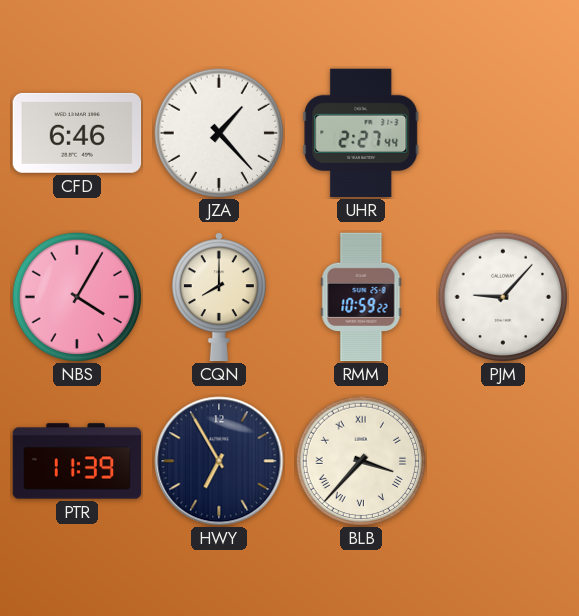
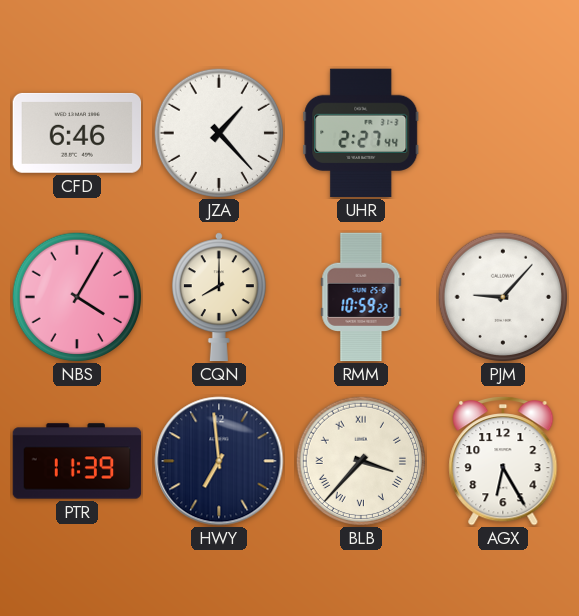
HWY: 6:55 -> 6:59 (219, 461)
AGX: none -> 6:25 (503, 461)
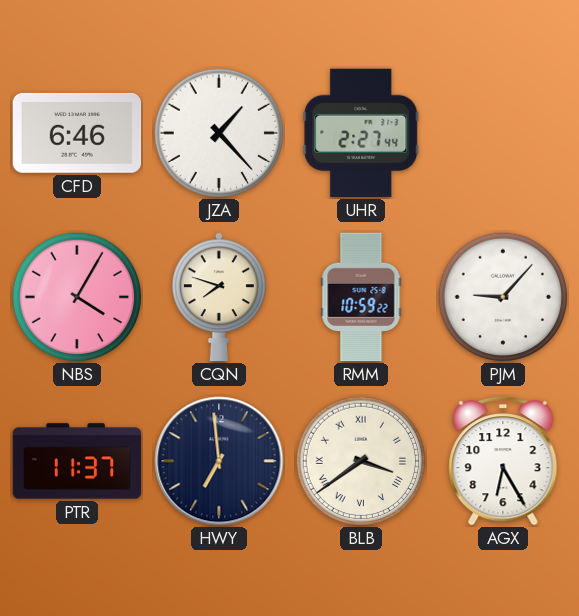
CQN: 8:00 -> 7:48 (219, 297)
PTR: 11:39 -> 11:37 (77, 461)
BLB: 3:37 -> 3:39 (361, 461)
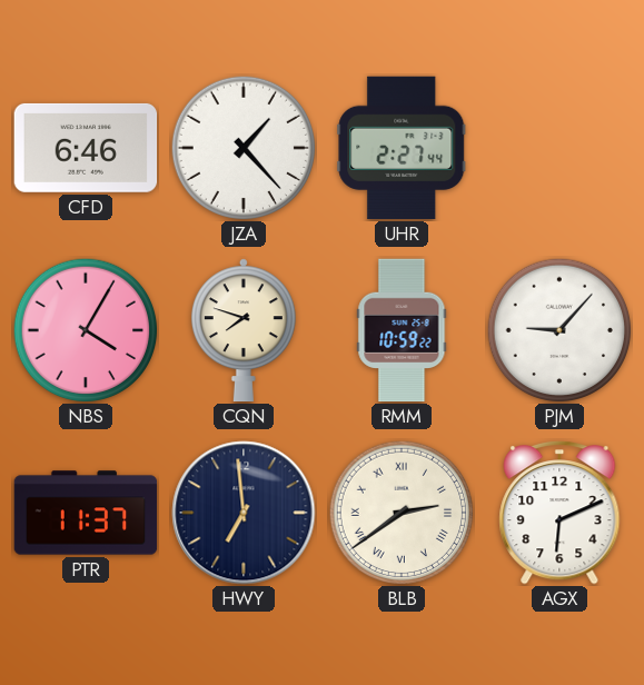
BLB: 3:39 -> 2:39 (402, 513)
AGX: 6:25 -> 6:11 (559, 513)
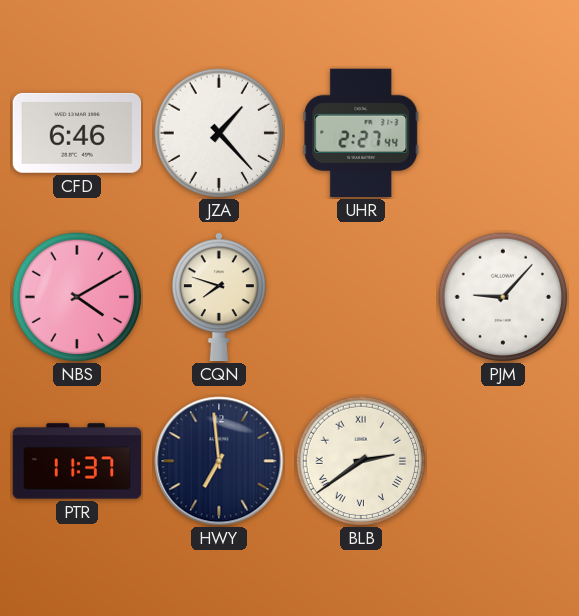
NBS: 4:05 -> 4:10 (77, 297)
RMM: 10:59 -> none (402, 330)
AGX: 6:11 -> none (559, 513)
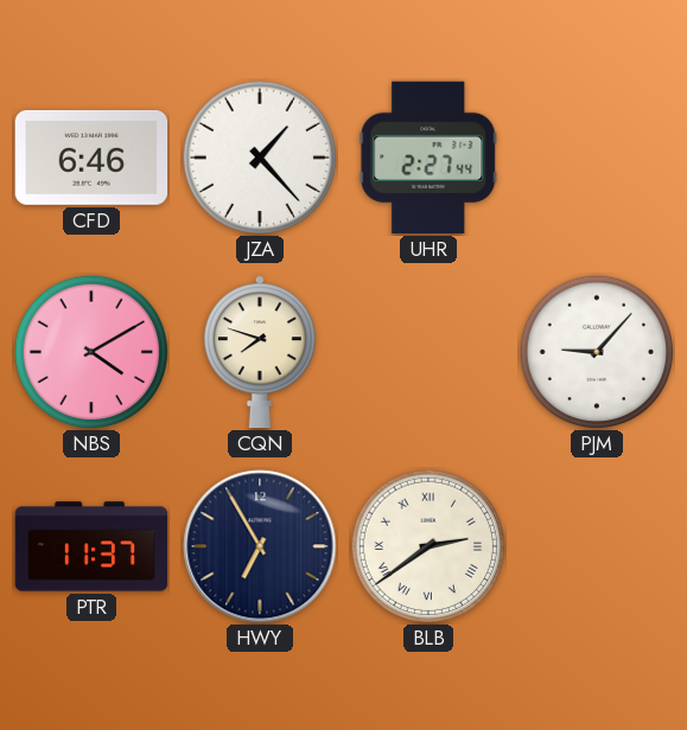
HWY: 6:59 -> 6:55 (260, 546)
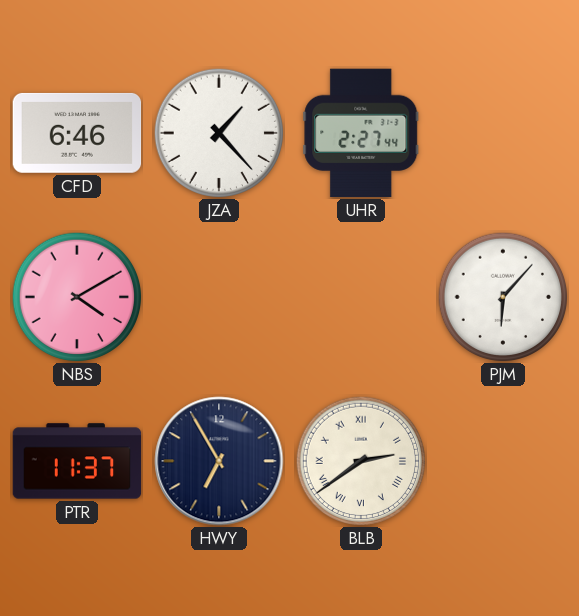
CQN: 7:48 -> none (260, 352)
PJM: 9:07 -> 6:07 (503, 297)
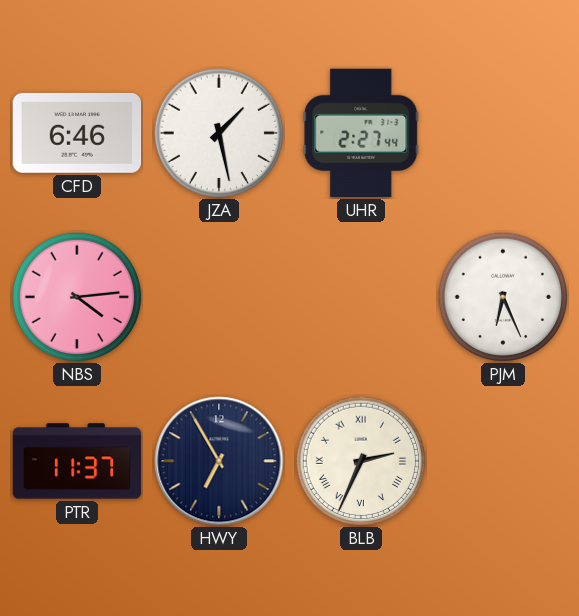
JZA: 1:23 -> 1:28 (219, 133)
NBS: 4:10 -> 4:14 (77, 297)
PJM: 6:07 -> 6:26 (503, 297)
BLB: 2:39 -> 2:34 (361, 461)
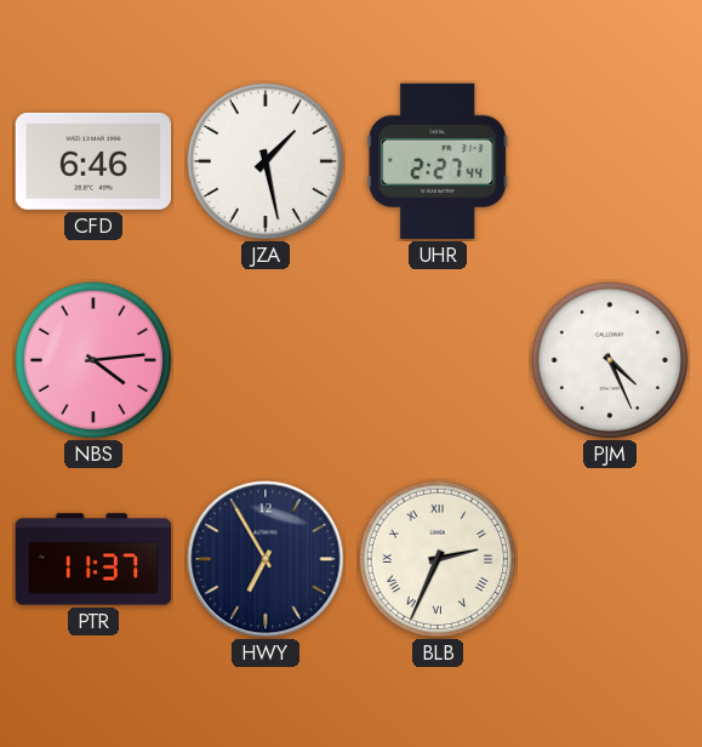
PJM: 6:26 -> 4:26 (610, 360)
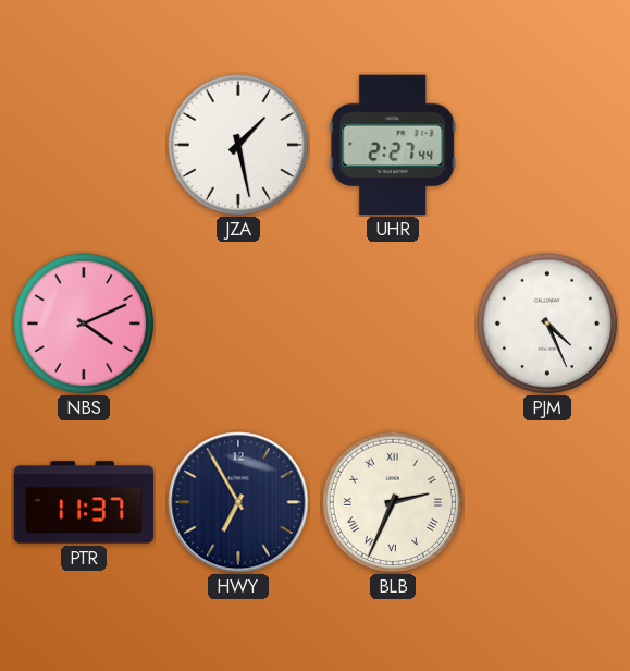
CFD: 6:46 -> none (93, 161)
NBS: 4:14 -> 4:11 (84, 324)
